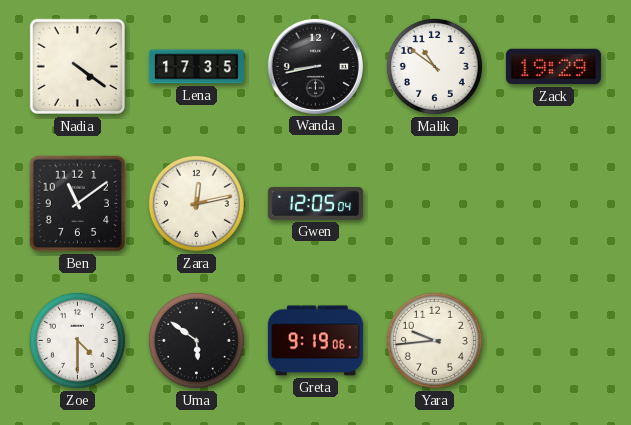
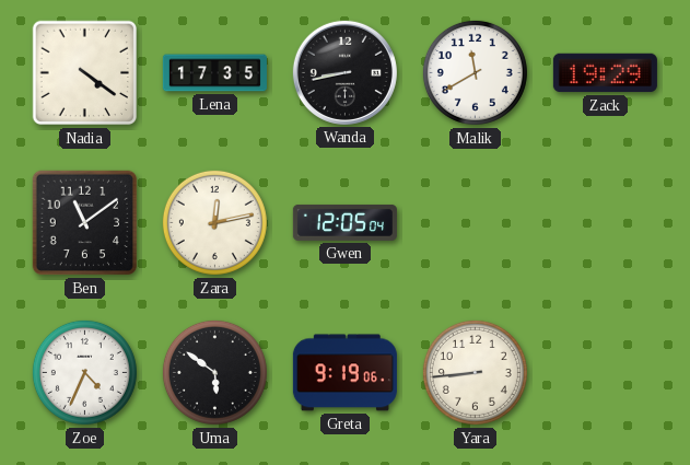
Malik: 10:51 -> 11:40 (475, 72)
Zoe: 4:30 -> 4:34 (84, 372)
Yara: 9:44 -> 8:44 (475, 372)
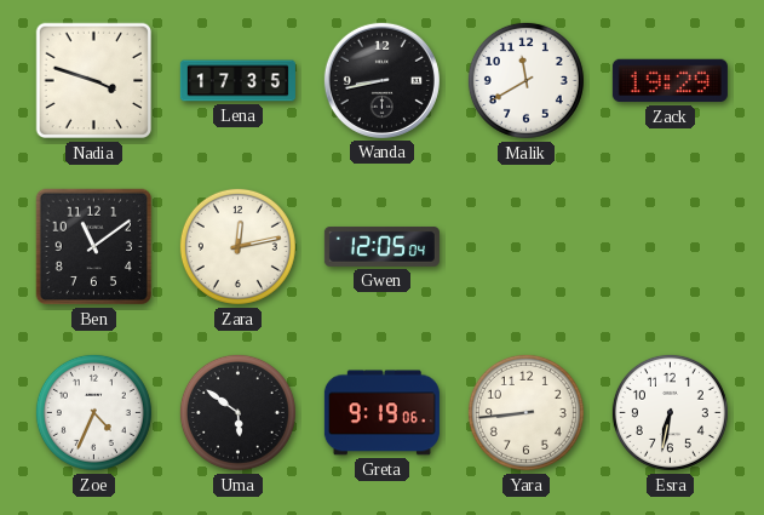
Nadia: 4:21 -> 3:48 (94, 81)
Esra: none -> 6:32 (670, 412)
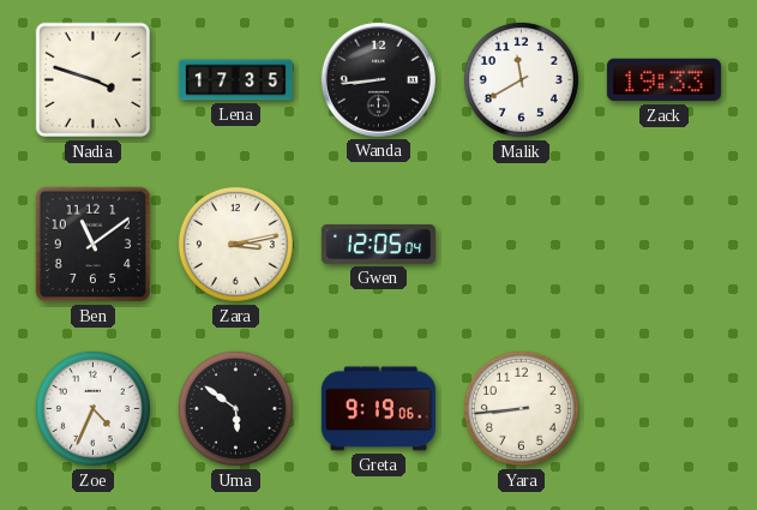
Wanda: 8:43 -> 8:44 (378, 79)
Zack: 19:29 -> 19:33 (663, 80)
Zara: 12:13 -> 3:13 (235, 244)
Esra: 6:32 -> none (670, 412)
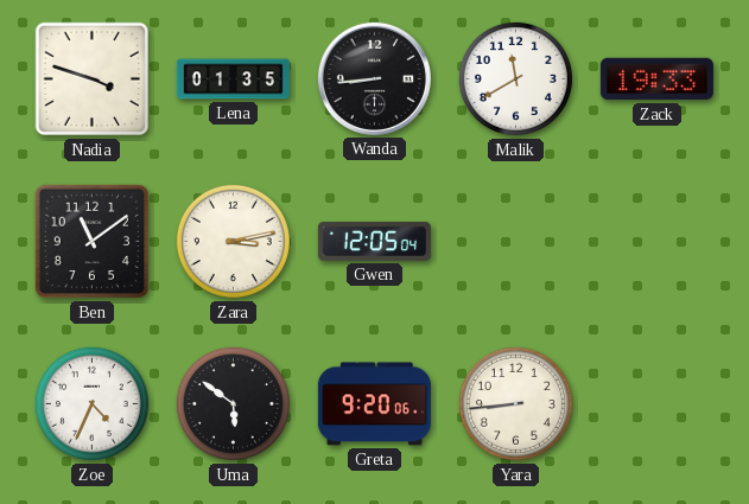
Lena: 17:35 -> 01:35 (233, 79)
Greta: 9:19 -> 9:20 (374, 404)
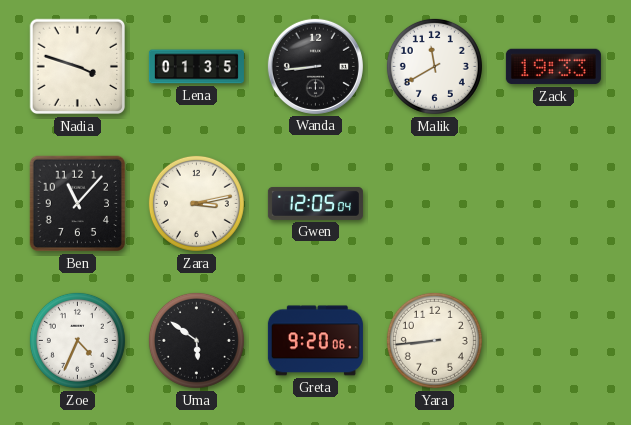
Ben: 11:09 -> 11:07 (78, 204)
